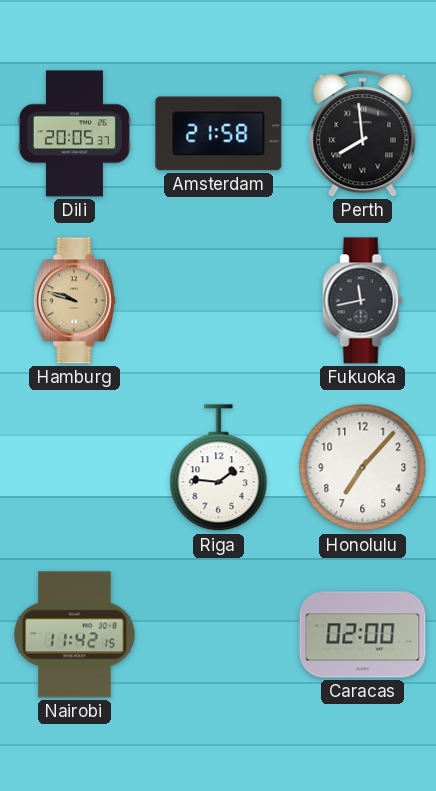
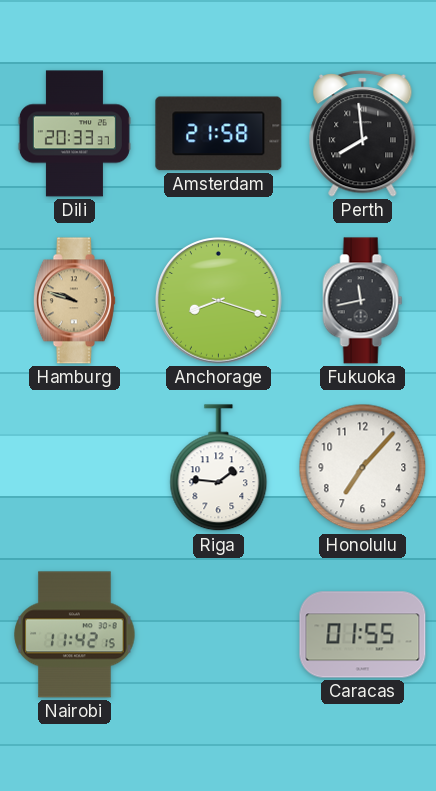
Dili: 20:05 -> 20:33 (74, 134)
Anchorage: none -> 8:18 (219, 301)
Caracas: 02:00 -> 01:55 (363, 635)
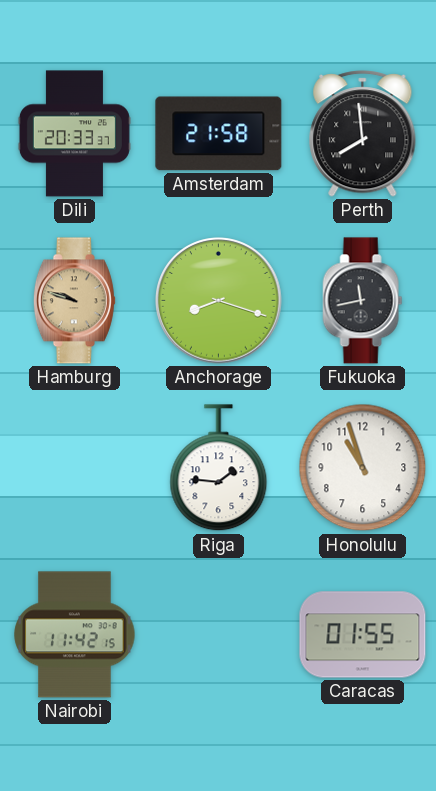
Honolulu: 7:07 -> 10:57 (363, 468)
